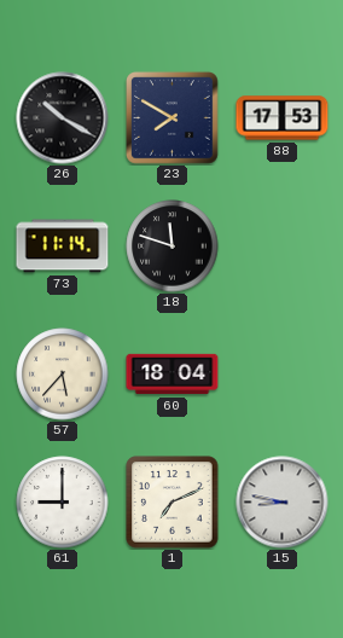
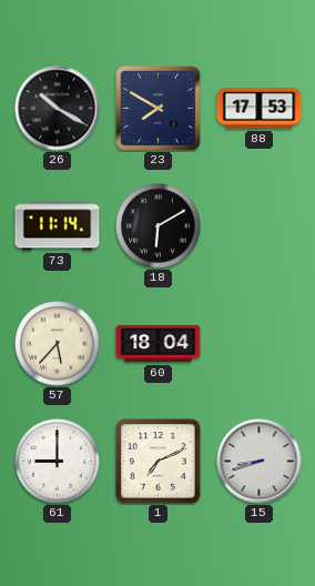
18: 11:48 -> 6:10 (159, 226)
15: 8:47 -> 8:42 (260, 462)
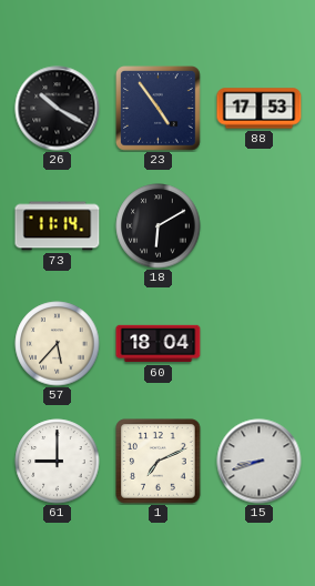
23: 7:50 -> 4:54 (159, 109)
